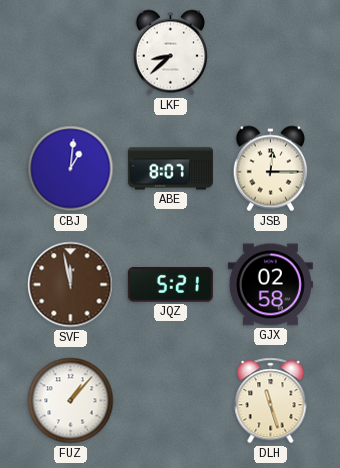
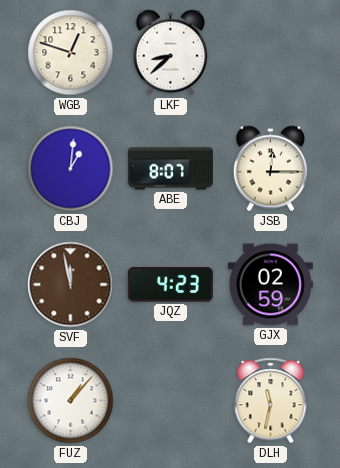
WGB: none -> 12:48 (71, 53)
JQZ: 5:21 -> 4:23 (170, 285)
GJX: 02:58 -> 02:59 (270, 285)
DLH: 11:27 -> 11:32 (271, 401)
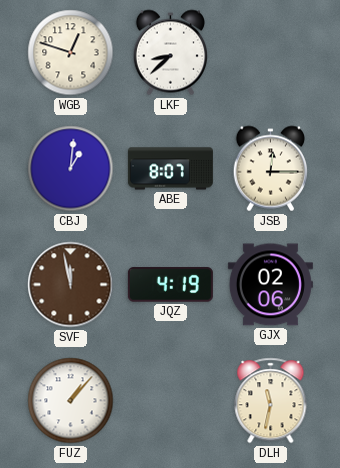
JQZ: 4:23 -> 4:19 (170, 285)
GJX: 02:59 -> 02:06 (270, 285)
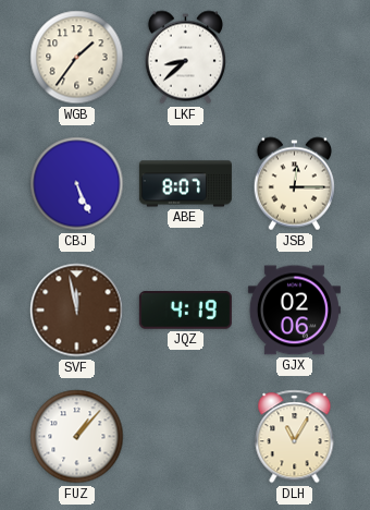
WGB: 12:48 -> 1:36 (77, 58)
CBJ: 1:01 -> 5:26 (77, 184)
DLH: 11:32 -> 11:05 (295, 437)
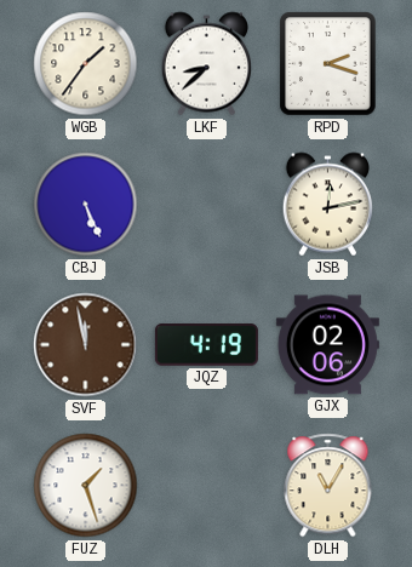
RPD: none -> 2:18 (328, 64)
ABE: 8:07 -> none (185, 184)
JSB: 12:15 -> 12:13 (327, 205)
FUZ: 1:07 -> 1:27 (86, 486)
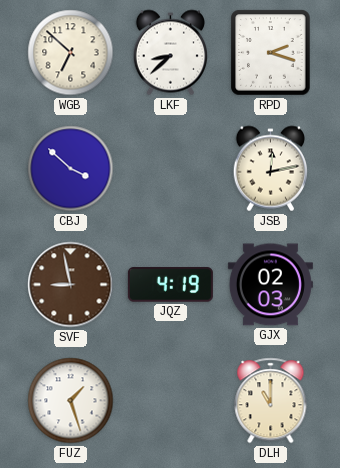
WGB: 1:36 -> 6:52 (71, 53)
CBJ: 5:26 -> 3:52 (71, 169)
SVF: 11:58 -> 8:58 (71, 285)
GJX: 02:06 -> 02:03 (270, 285)
DLH: 11:05 -> 11:00 (271, 401)
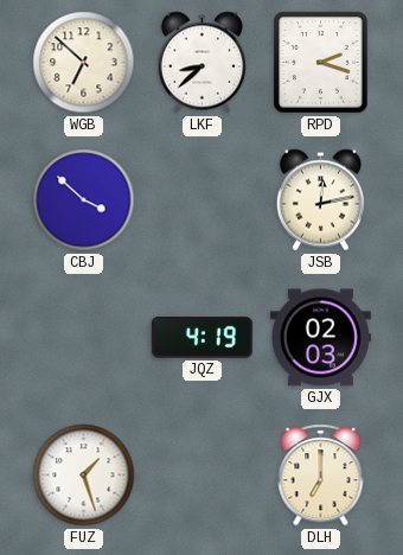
SVF: 8:58 -> none (71, 285)
DLH: 11:00 -> 7:00 (321, 476)
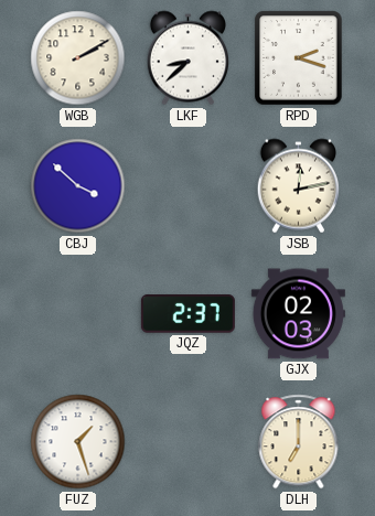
WGB: 6:52 -> 2:10 (78, 58)
JQZ: 4:19 -> 2:37 (187, 314)
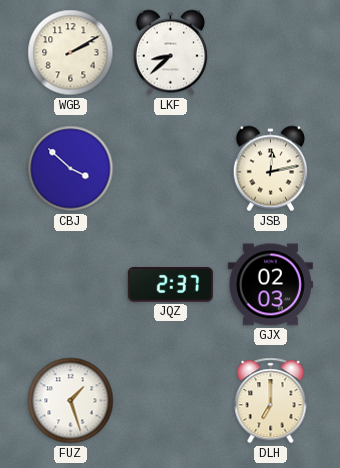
RPD: 2:18 -> none (299, 58)
